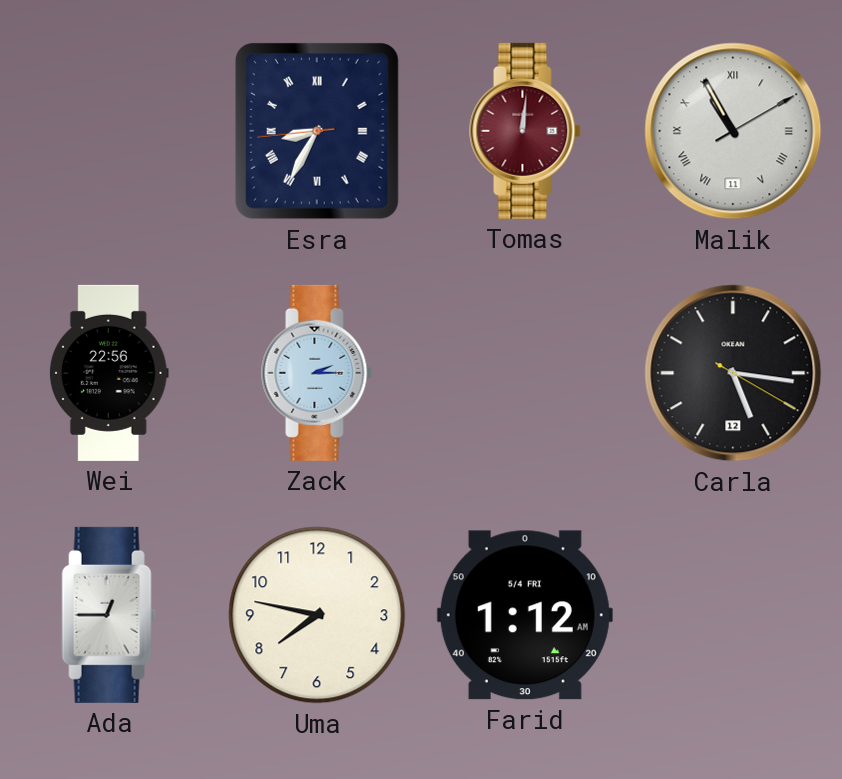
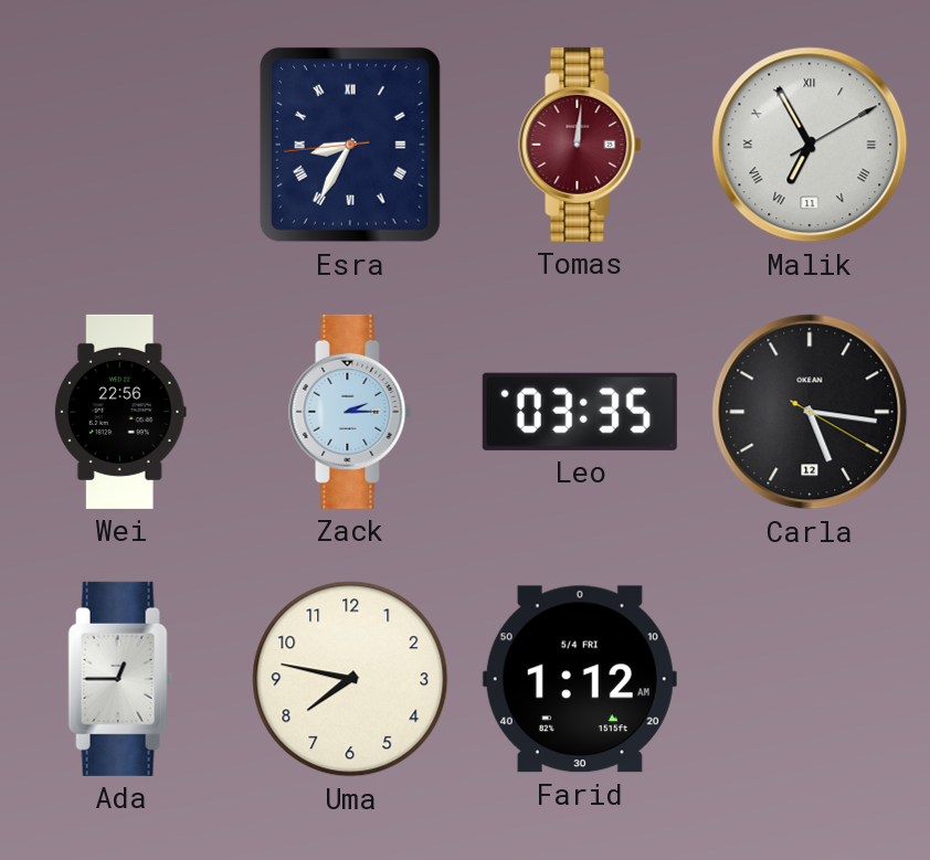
Malik: 10:55 -> 6:55 (810, 145)
Leo: none -> 03:35 (580, 412)
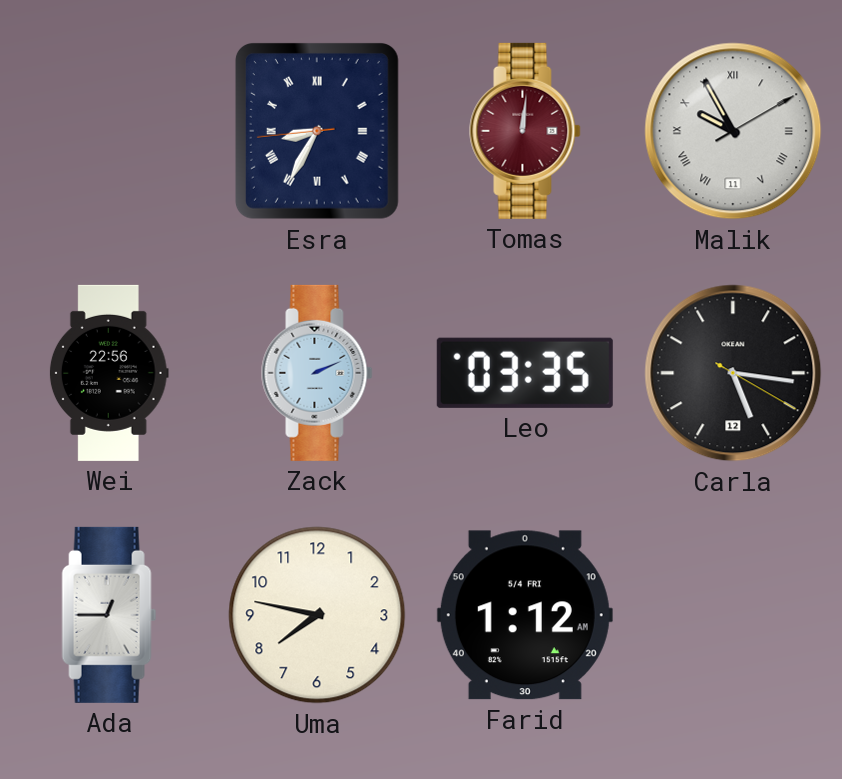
Malik: 6:55 -> 9:55 (733, 131)
Zack: 2:15 -> 2:11 (317, 373)
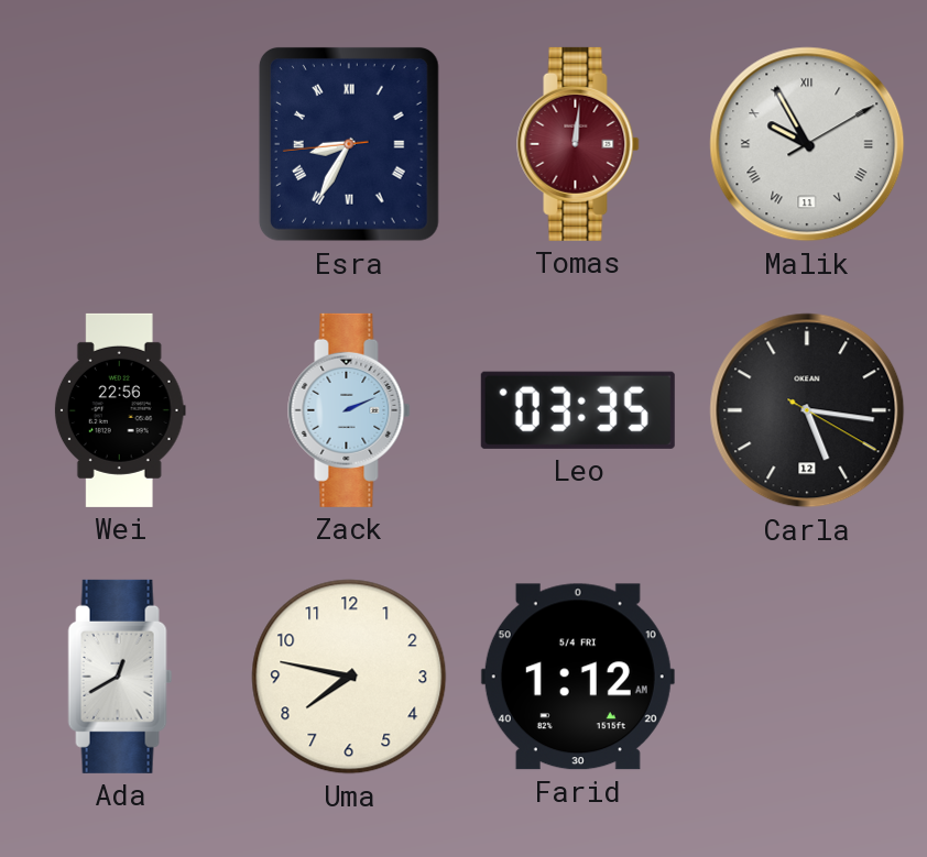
Ada: 12:45 -> 12:40 (120, 677)
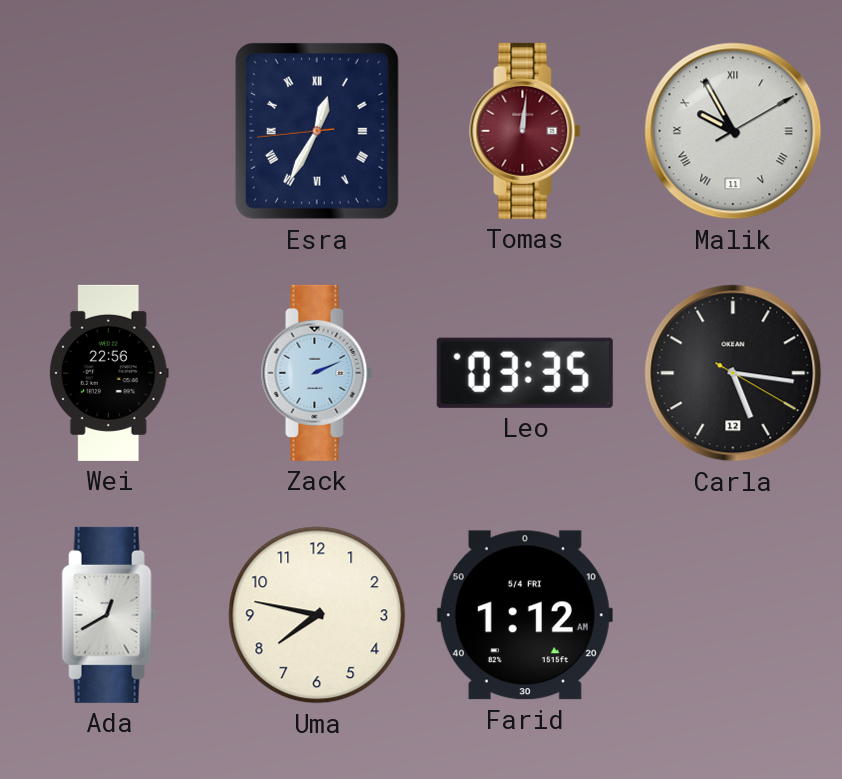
Esra: 8:34 -> 12:34 (317, 131)
